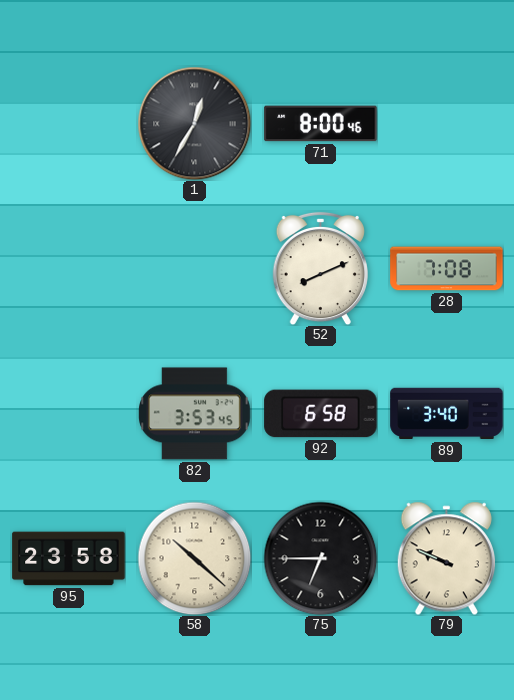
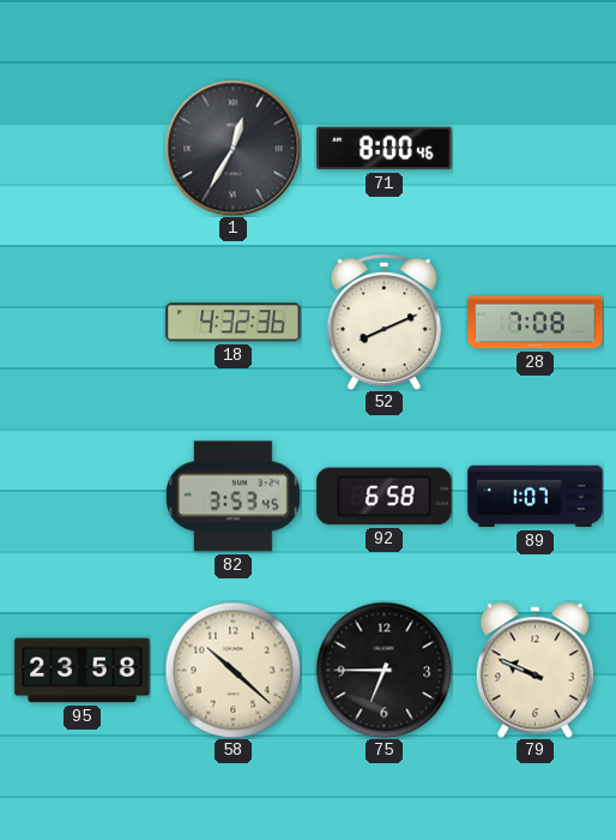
18: none -> 4:32 (234, 323)
89: 3:40 -> 1:07 (536, 497)
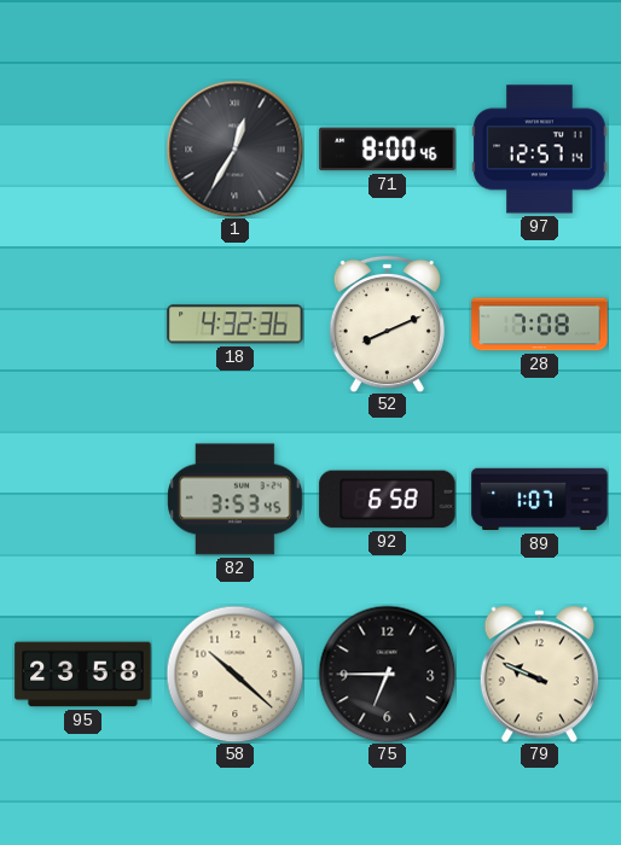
97: none -> 12:57 (540, 150)
